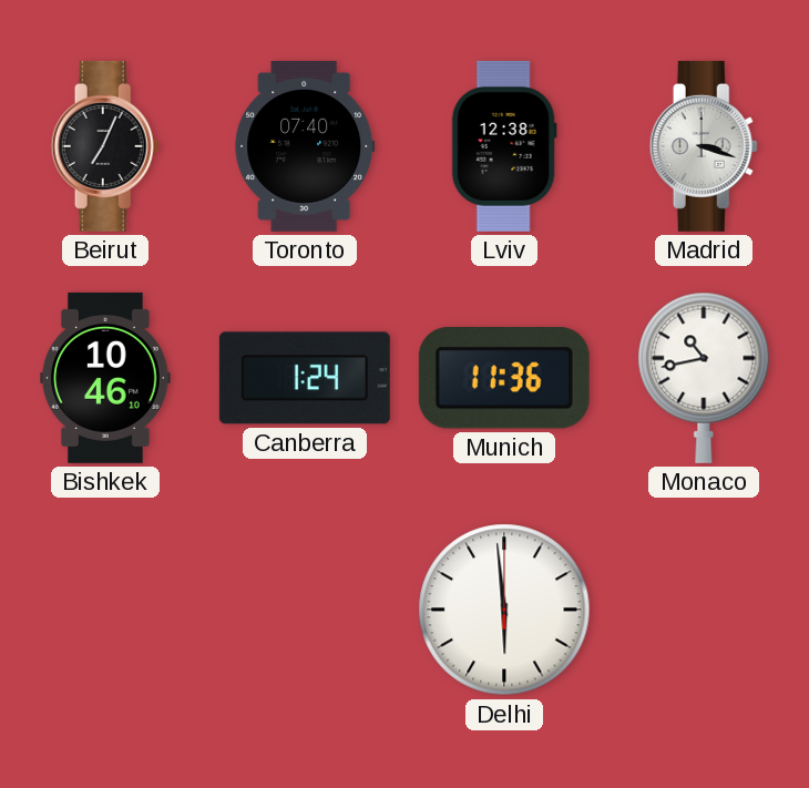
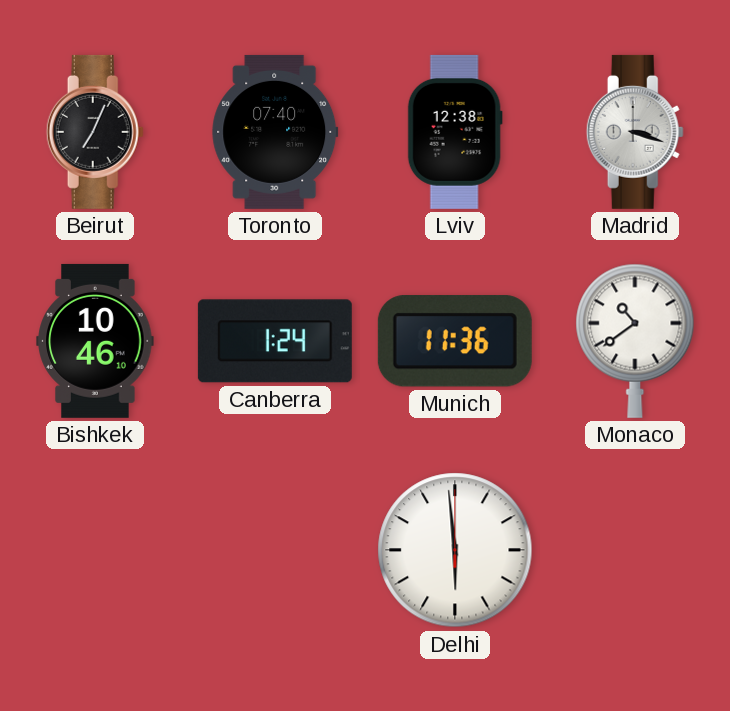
Monaco: 10:43 -> 10:39 (635, 341)
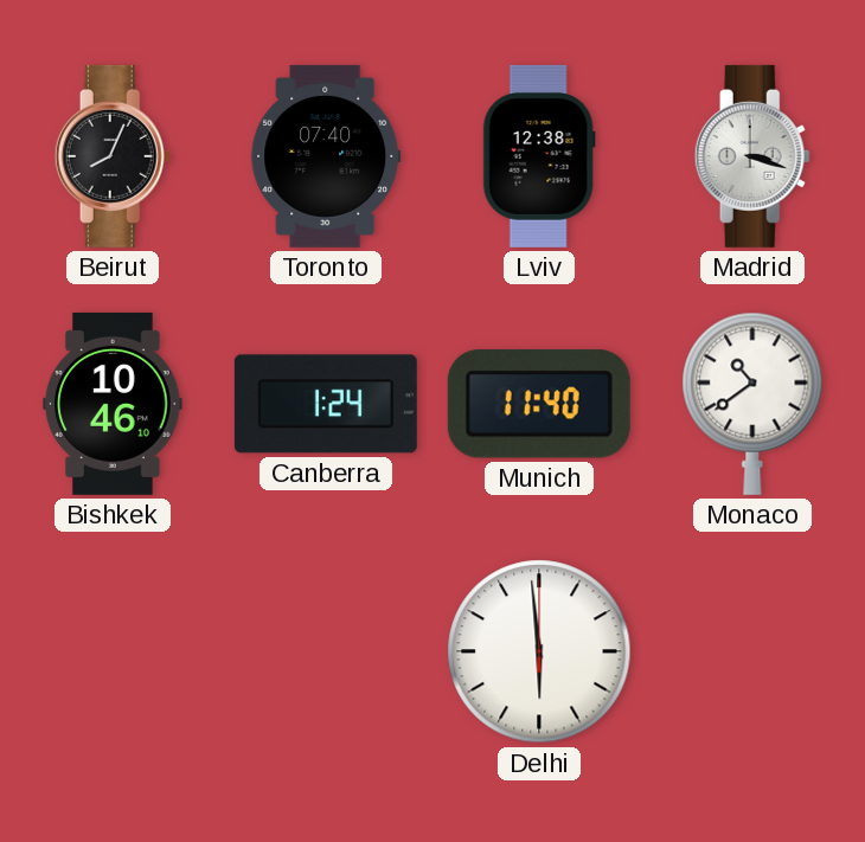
Beirut: 7:04 -> 8:04 (113, 156)
Munich: 11:36 -> 11:40 (539, 404)
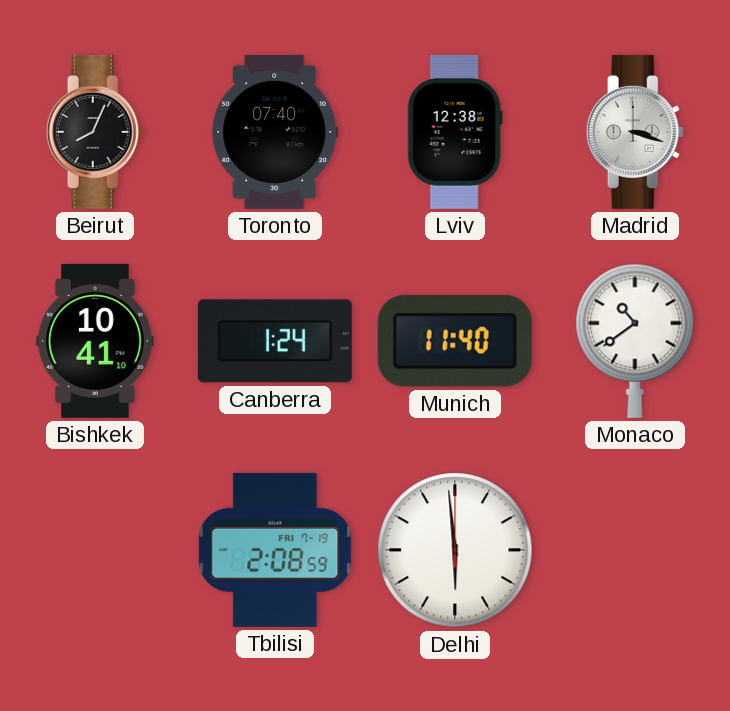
Bishkek: 10:46 -> 10:41 (95, 341)
Tbilisi: none -> 2:08 (275, 550)
